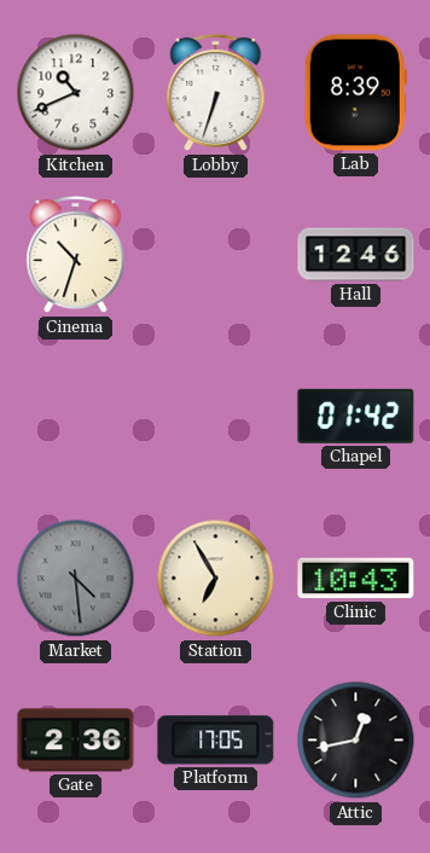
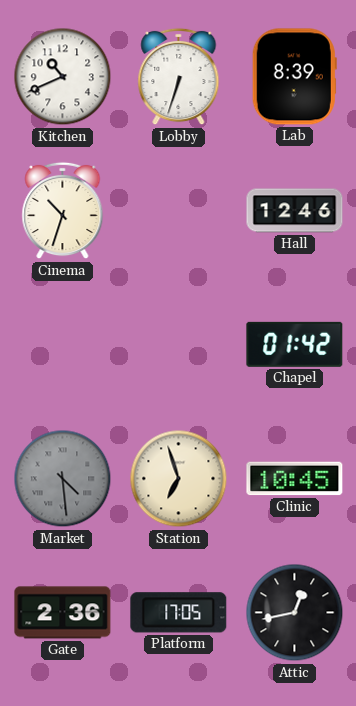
Station: 6:55 -> 6:57 (179, 479)
Clinic: 10:43 -> 10:45 (295, 479)
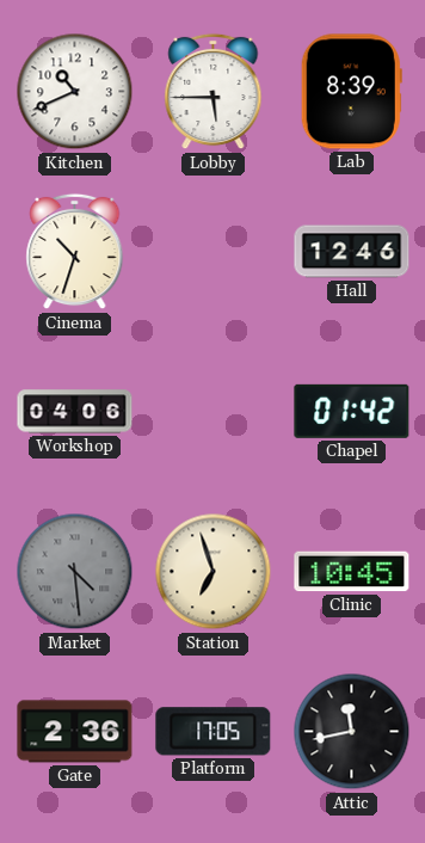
Lobby: 6:33 -> 5:45 (214, 92)
Workshop: none -> 04:06 (75, 412)
Attic: 12:43 -> 11:43 (352, 732)
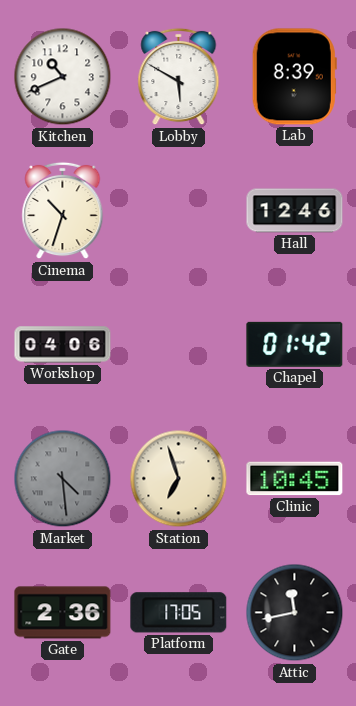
Lobby: 5:45 -> 5:50 (179, 77)
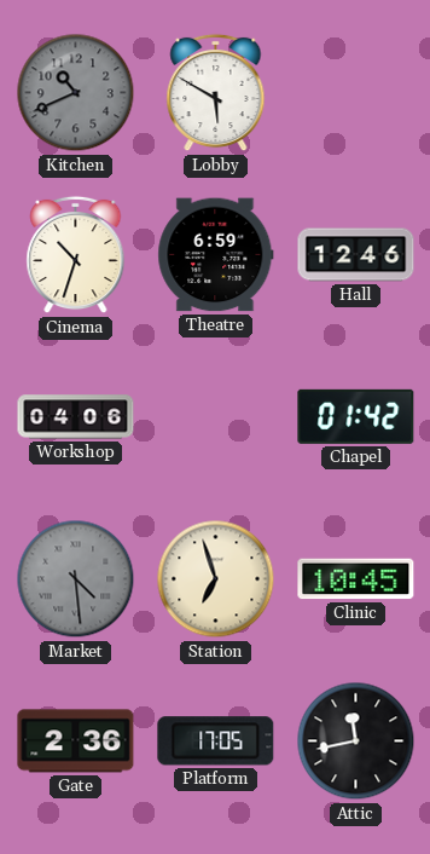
Kitchen dial: white -> grey (76, 93)
Lab: 8:39 -> none (294, 77)
Theatre: none -> 6:59 (216, 255)
